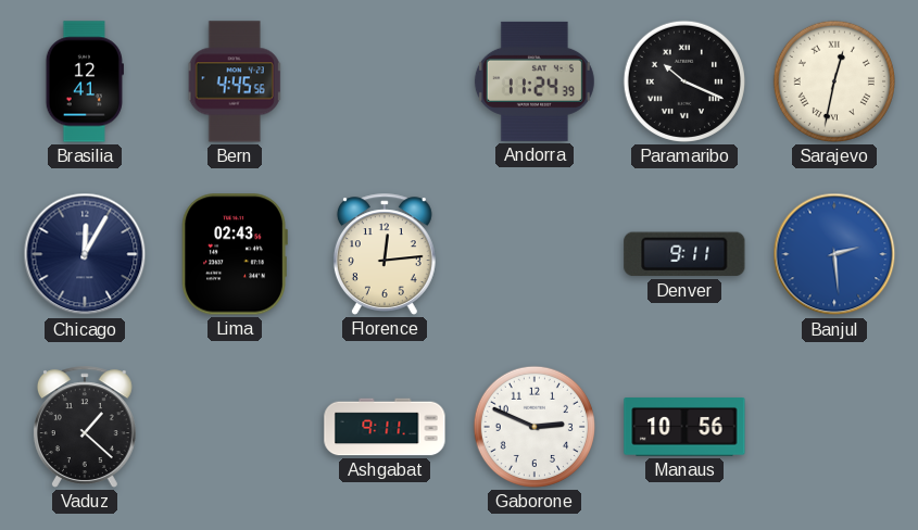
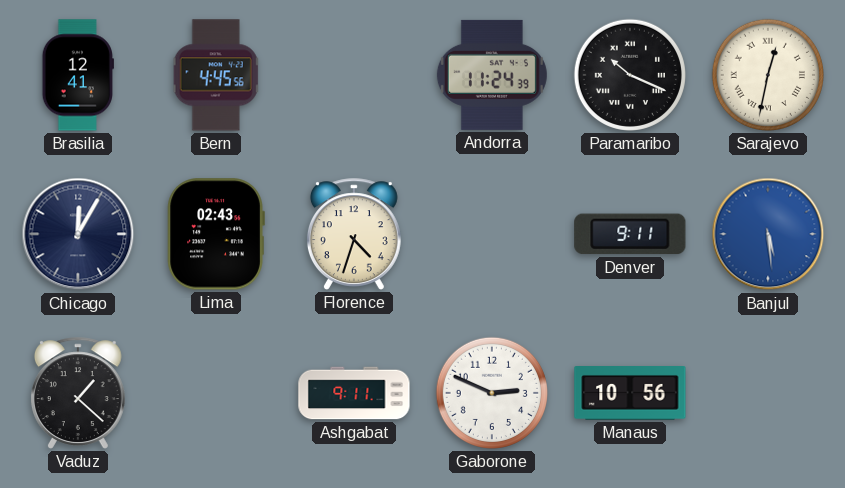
Florence: 12:14 -> 4:33 (354, 234)
Banjul: 2:29 -> 5:29 (768, 234)
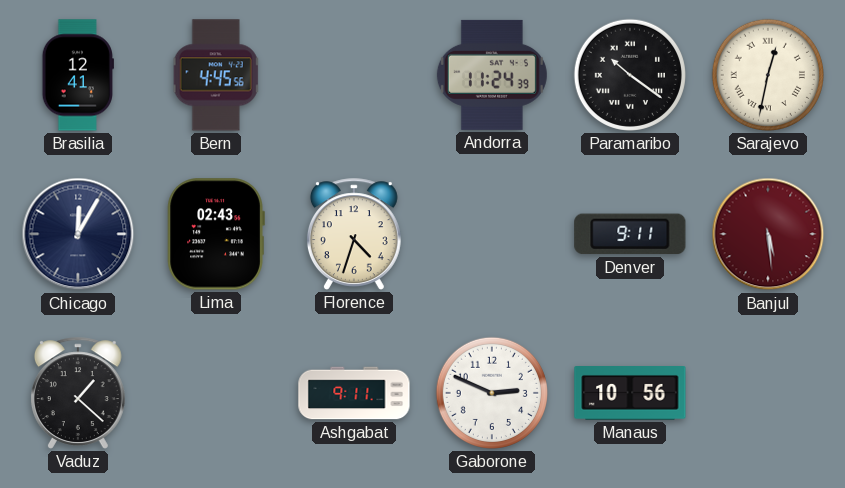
Paramaribo: 10:19 -> 10:21 (630, 75)
Banjul dial: blue -> burgundy (768, 234)
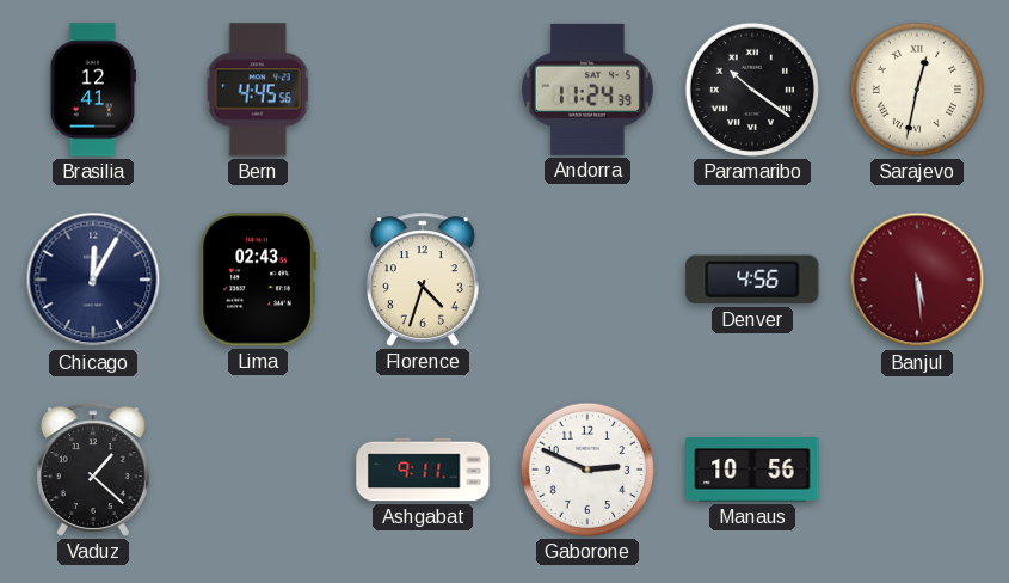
Denver: 9:11 -> 4:56 (752, 280)
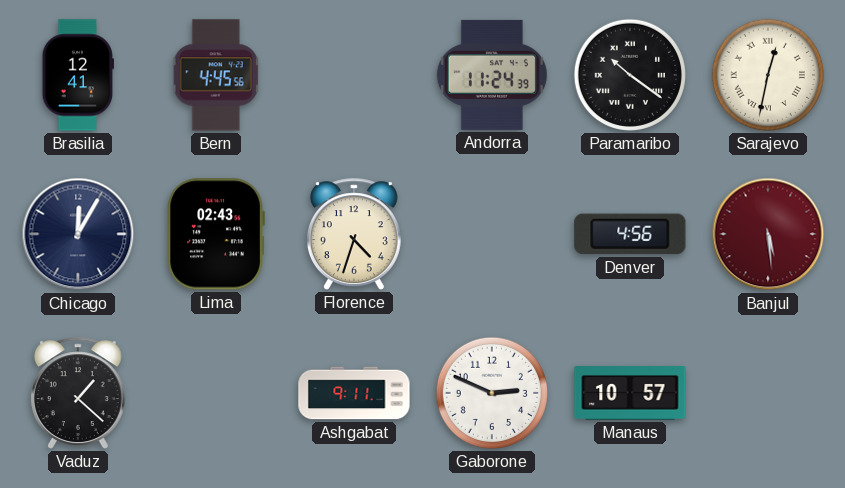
Manaus: 10:56 -> 10:57 (630, 393)
